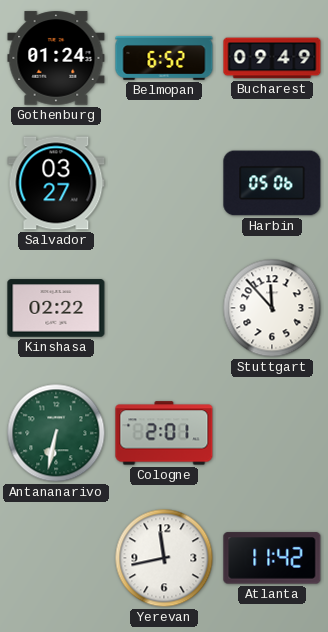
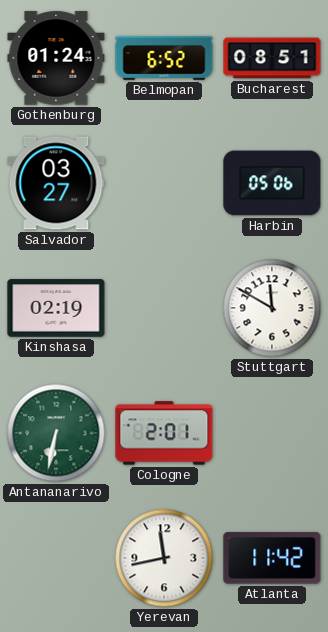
Bucharest: 09:49 -> 08:51 (272, 58)
Kinshasa: 02:22 -> 02:19 (56, 308)
Stuttgart: 11:53 -> 11:50 (272, 308)
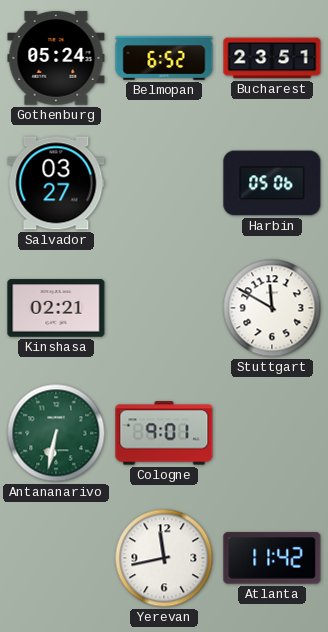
Gothenburg: 01:24 -> 05:24 (56, 58)
Bucharest: 08:51 -> 23:51 (272, 58)
Kinshasa: 02:19 -> 02:21 (56, 308)
Cologne: 2:01 -> 9:01 (164, 433)
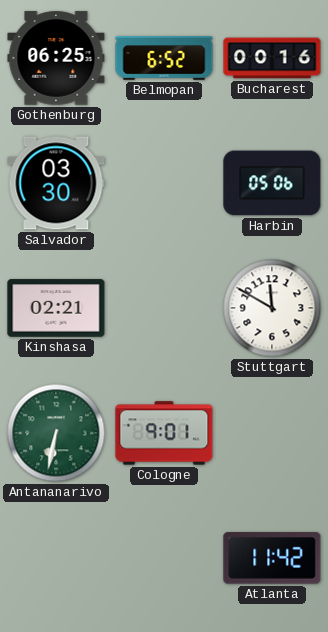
Gothenburg: 05:24 -> 06:25 (56, 58)
Bucharest: 23:51 -> 00:16 (272, 58)
Salvador: 03:27 -> 03:30 (56, 183)
Yerevan: 11:43 -> none (164, 558)
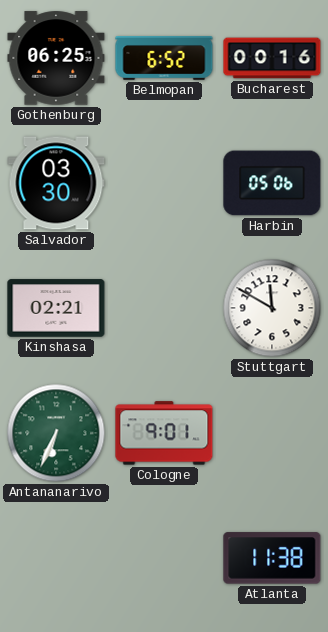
Antananarivo: 6:32 -> 6:34 (56, 433)
Atlanta: 11:42 -> 11:38 (272, 558)
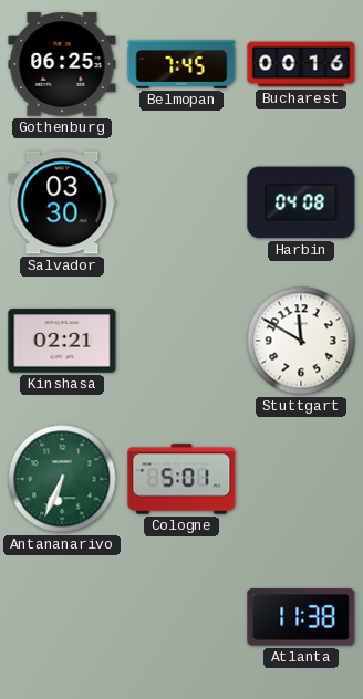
Belmopan: 6:52 -> 7:45 (181, 65)
Harbin: 05:06 -> 04:08 (301, 202)
Cologne: 9:01 -> 5:01 (181, 479)
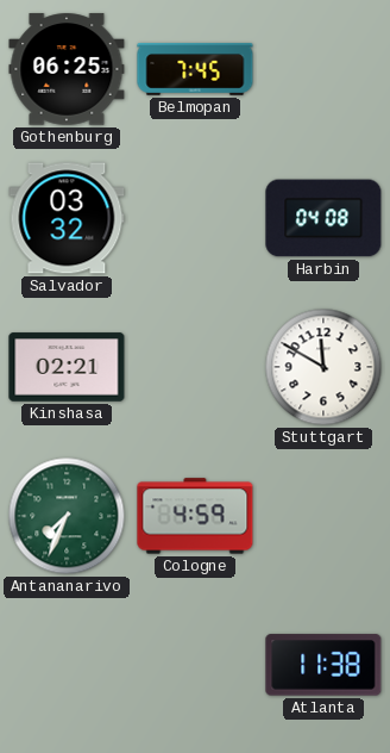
Bucharest: 00:16 -> none (301, 64)
Salvador: 03:30 -> 03:32 (67, 218)
Antananarivo: 6:34 -> 7:34 (67, 516)
Cologne: 5:01 -> 4:59 (195, 516)
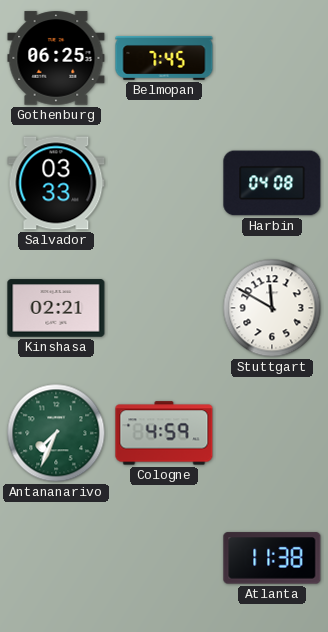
Salvador: 03:32 -> 03:33 (56, 183)
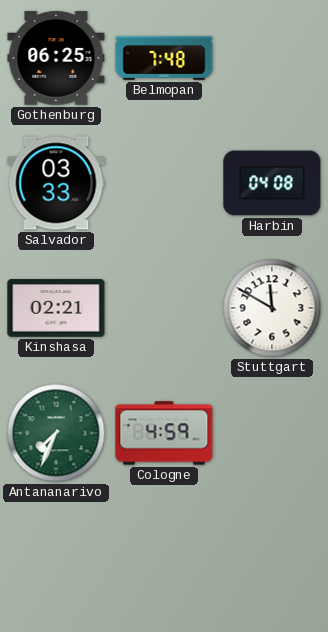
Belmopan: 7:45 -> 7:48 (164, 59)
Atlanta: 11:38 -> none (272, 558)
